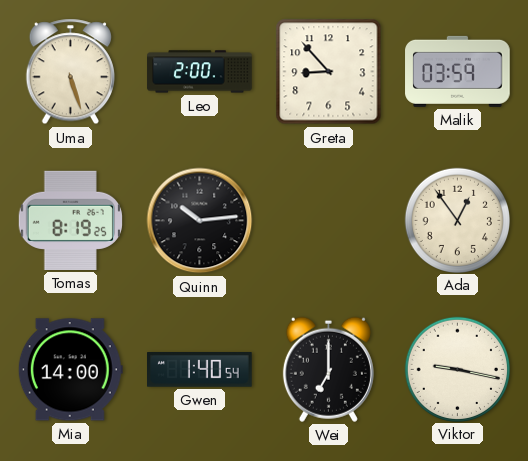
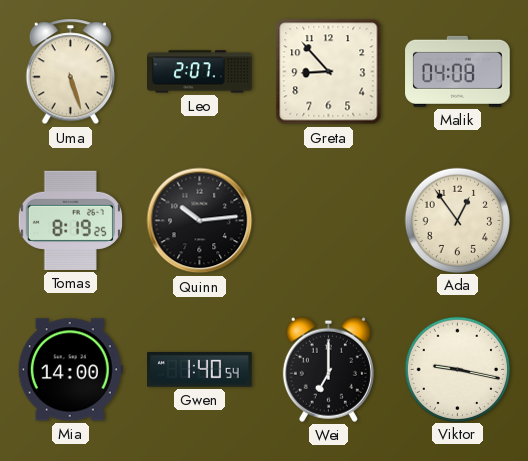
Leo: 2:00 -> 2:07 (200, 72)
Malik: 03:59 -> 04:08 (458, 71)
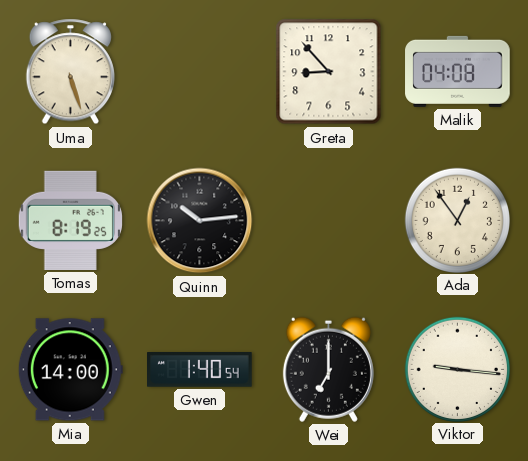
Leo: 2:07 -> none (200, 72)
Viktor: 9:17 -> 9:16 (457, 369)
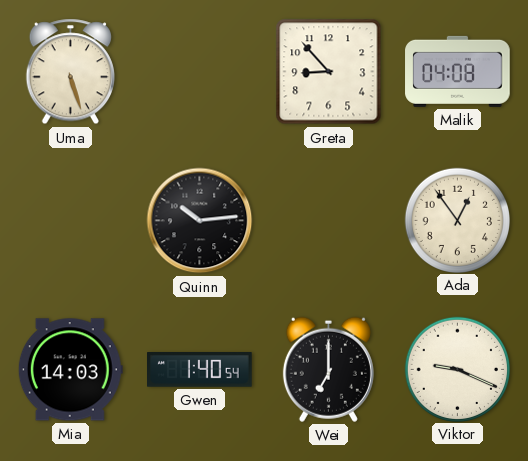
Tomas: 8:19 -> none (70, 220)
Mia: 14:00 -> 14:03 (70, 370)
Viktor: 9:16 -> 9:19 (457, 369)
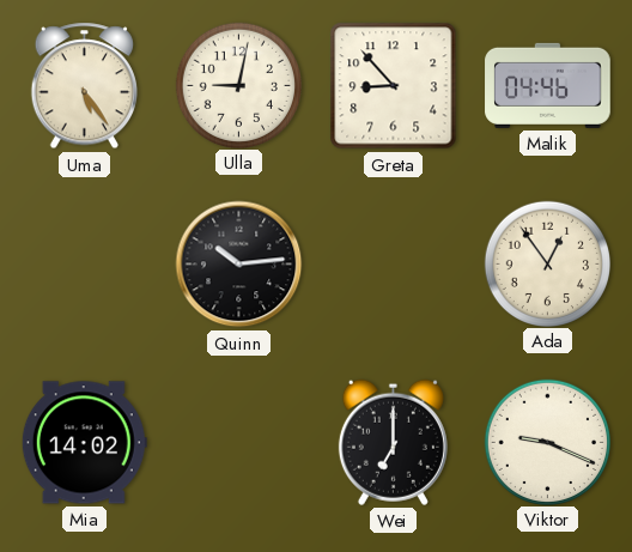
Uma: 5:27 -> 5:24 (84, 86)
Ulla: none -> 9:02 (238, 85)
Malik: 04:08 -> 04:46 (548, 85)
Mia: 14:03 -> 14:02 (84, 443)
Gwen: 1:40 -> none (200, 370)
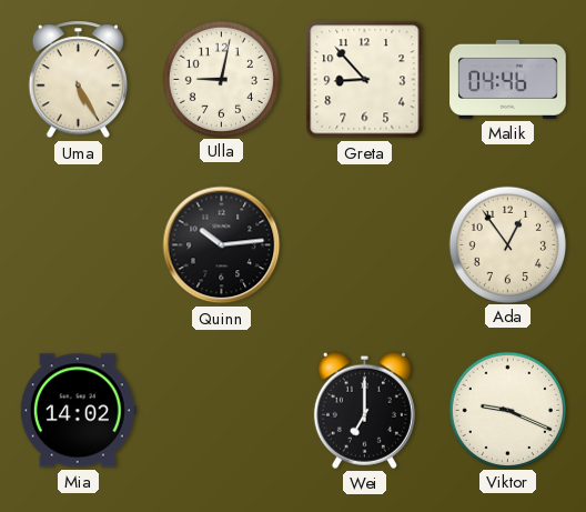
Uma: 5:24 -> 5:25 (78, 80)
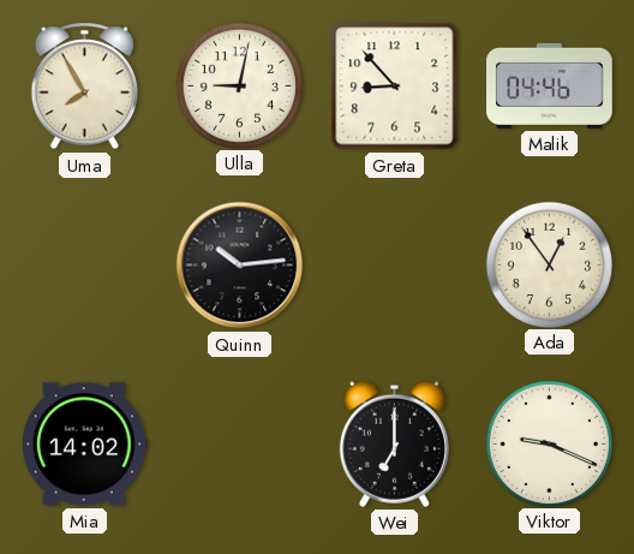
Uma: 5:25 -> 7:55 (84, 87)
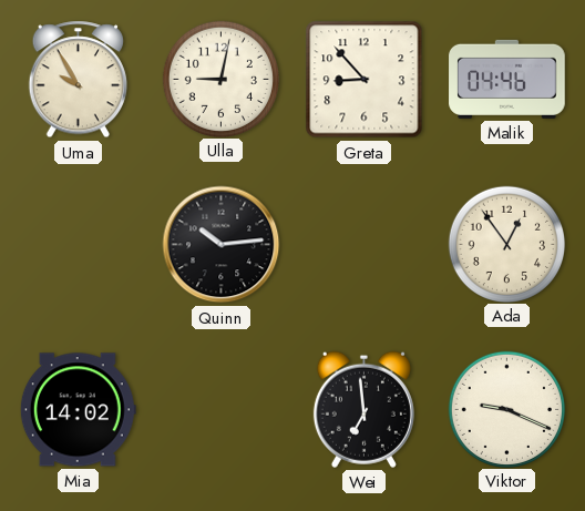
Uma: 7:55 -> 9:55 (78, 80)
Wei: 7:00 -> 6:59 (363, 409)
